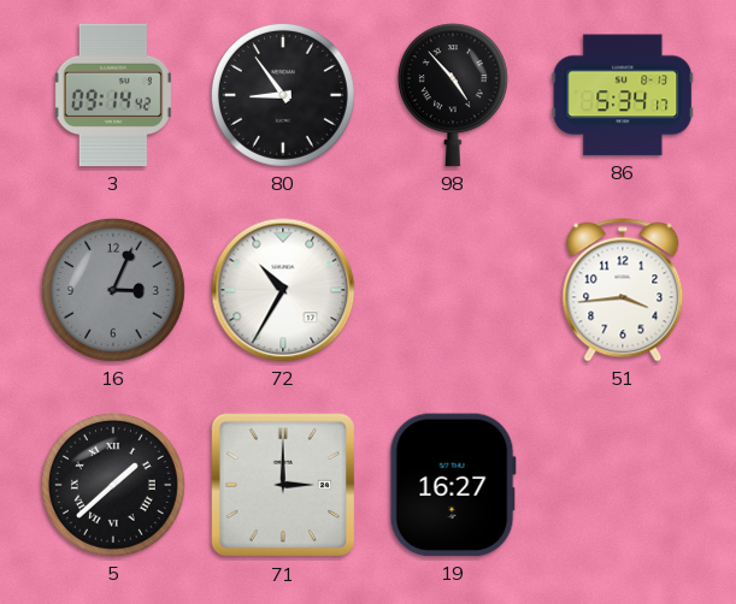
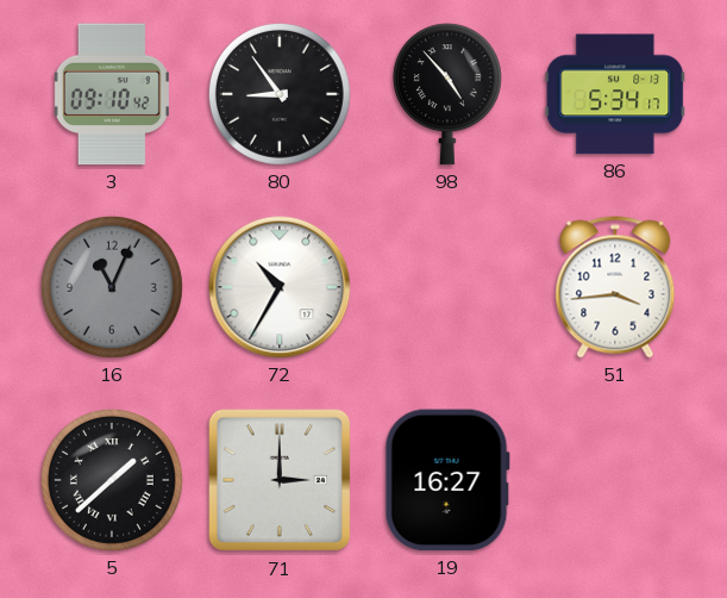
3: 09:14 -> 09:10 (112, 94)
16: 3:04 -> 11:04 (112, 287)
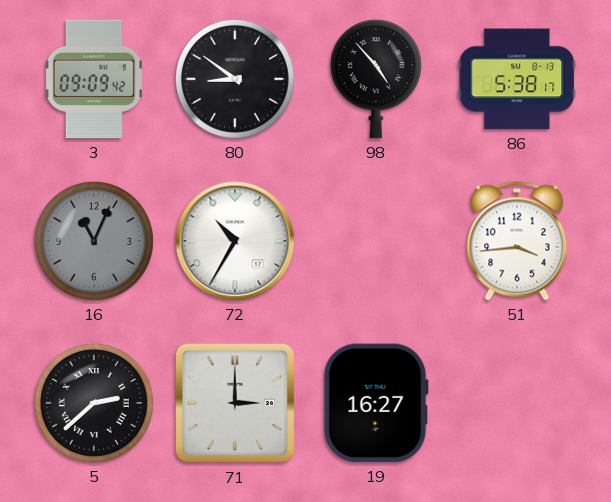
3: 09:10 -> 09:09 (94, 79)
80: 8:54 -> 8:51 (235, 79)
86: 5:34 -> 5:38 (517, 79)
5: 1:38 -> 2:38 (94, 403)
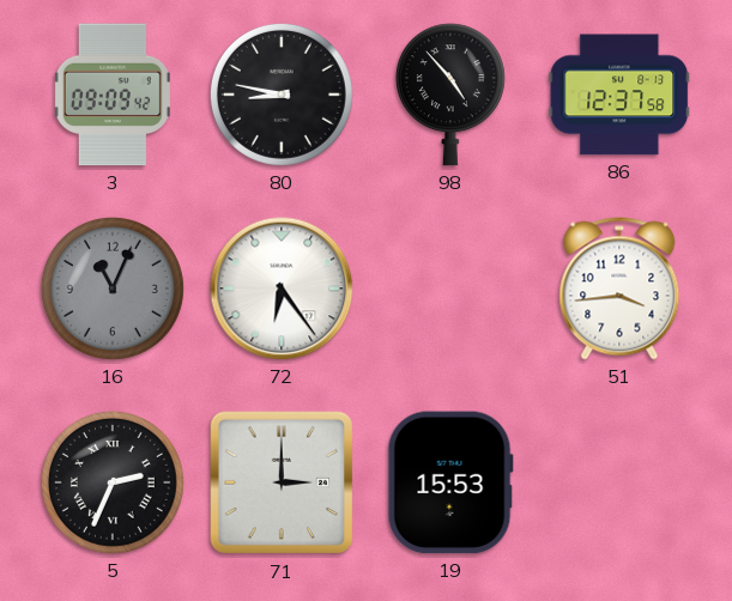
80: 8:51 -> 8:47 (282, 95)
86: 5:38 -> 12:37 (619, 95)
72: 10:35 -> 6:24 (282, 289)
5: 2:38 -> 2:34 (113, 482)
19: 16:27 -> 15:53 (450, 482)
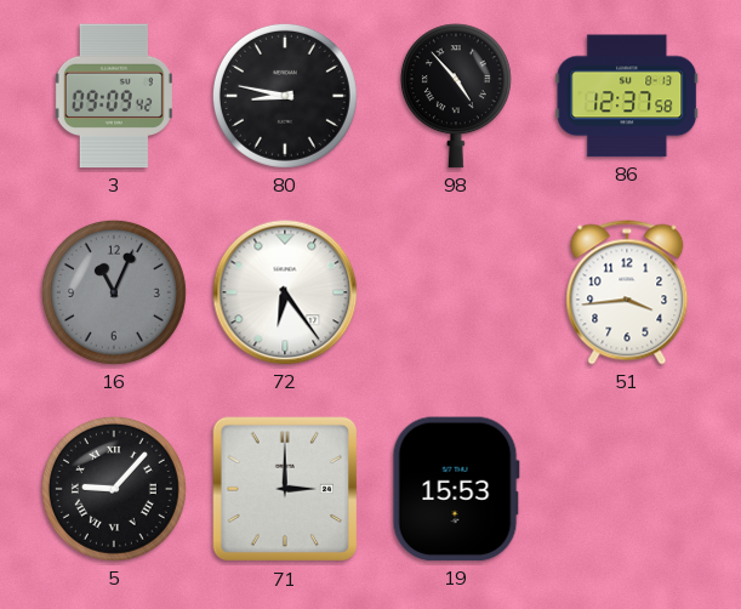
5: 2:34 -> 9:07 (114, 489)
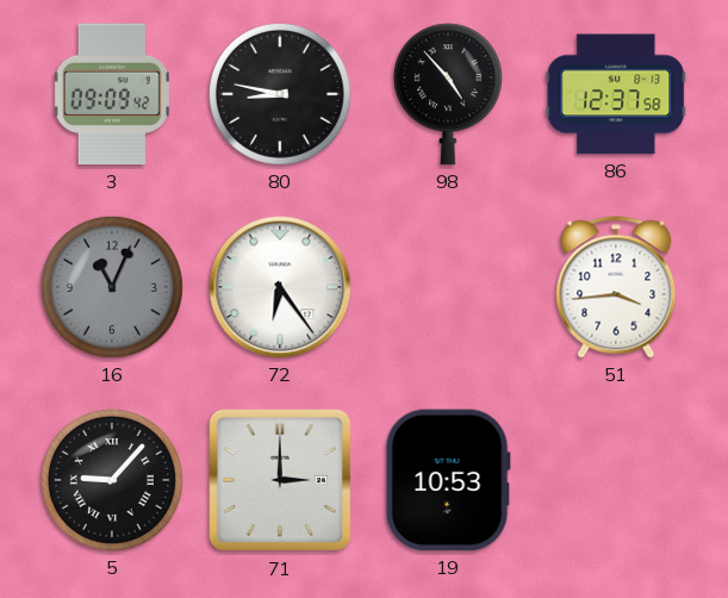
19: 15:53 -> 10:53 (448, 480)
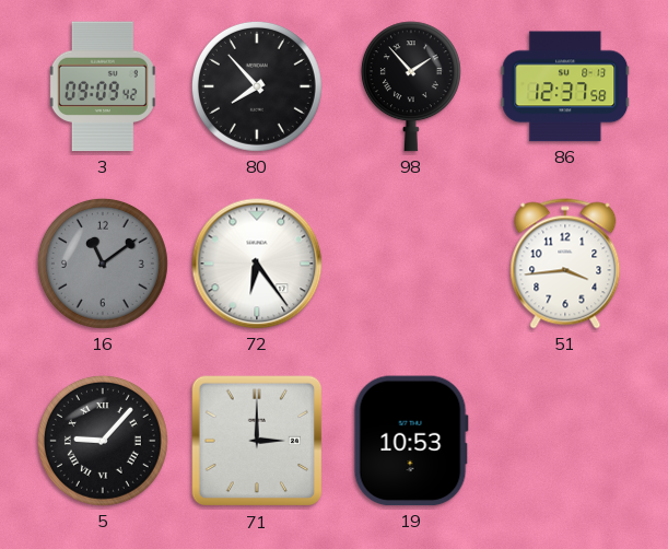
80: 8:47 -> 7:53 (257, 86)
98: 4:53 -> 1:53 (411, 86)
16: 11:04 -> 11:09 (103, 264)
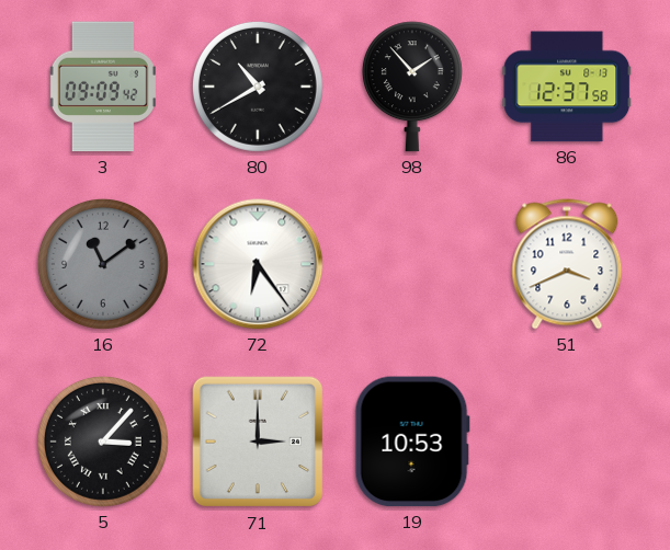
80: 7:53 -> 10:40 (258, 87)
51: 3:44 -> 3:41 (567, 264)
5: 9:07 -> 3:07 (103, 442)
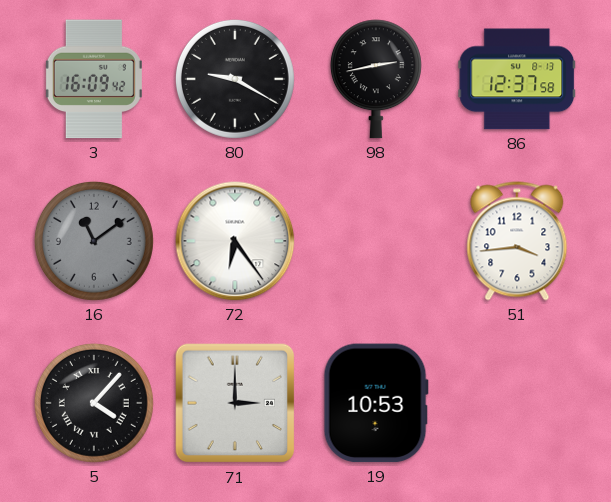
3: 09:09 -> 16:09 (94, 79)
80: 10:40 -> 9:20 (235, 79)
98: 1:53 -> 2:43 (376, 79)
51: 3:41 -> 3:44 (517, 241)
5: 3:07 -> 4:07 (94, 403)
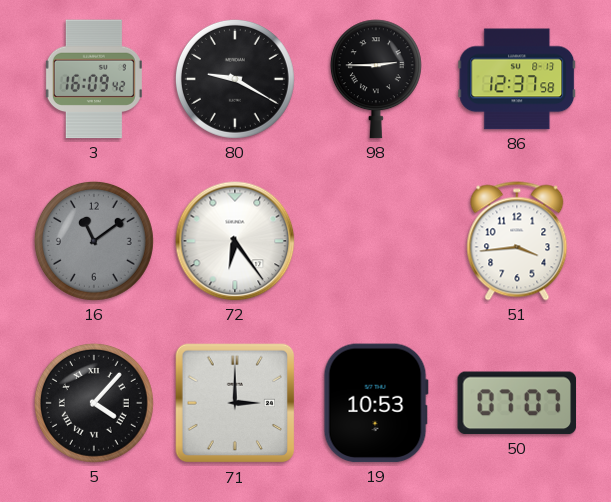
98: 2:43 -> 2:45 (376, 79)
50: none -> 07:07 (517, 403)
